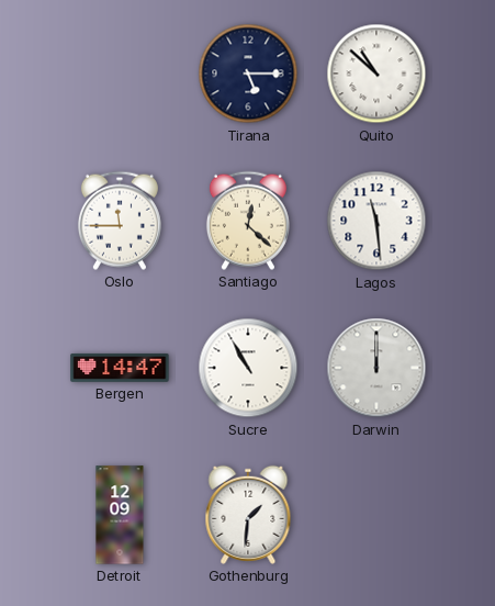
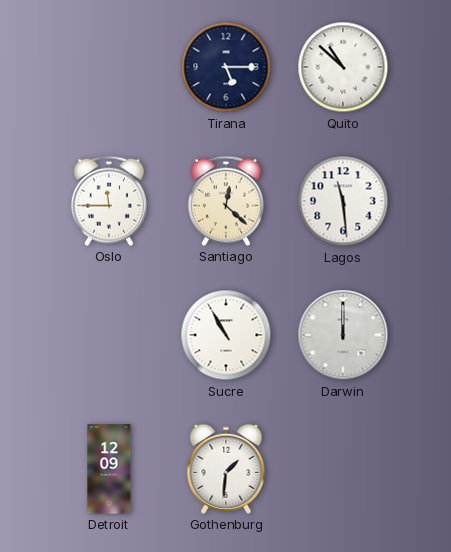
Bergen: 14:47 -> none (120, 368)
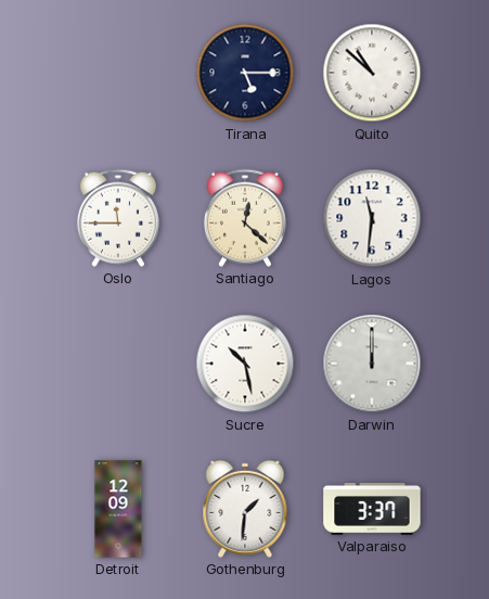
Lagos: 11:29 -> 11:31 (372, 218)
Sucre: 10:55 -> 10:28 (245, 364)
Valparaiso: none -> 3:37 (372, 509)
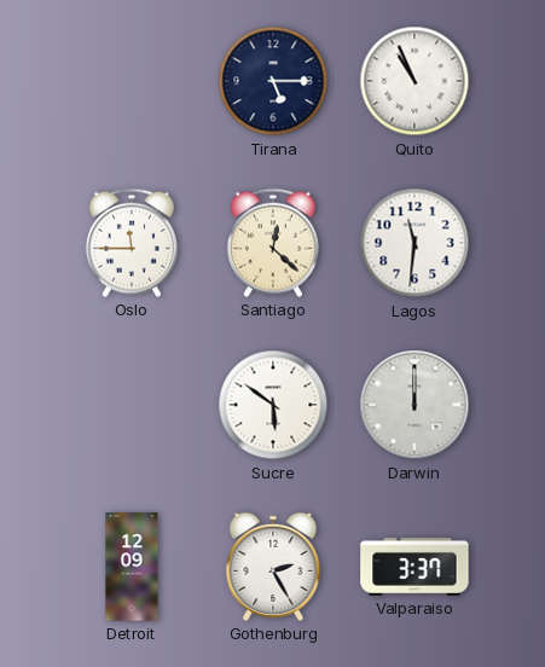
Quito: 10:52 -> 10:56 (414, 81)
Sucre: 10:28 -> 5:51 (273, 405)
Gothenburg: 1:31 -> 2:25 (273, 567)
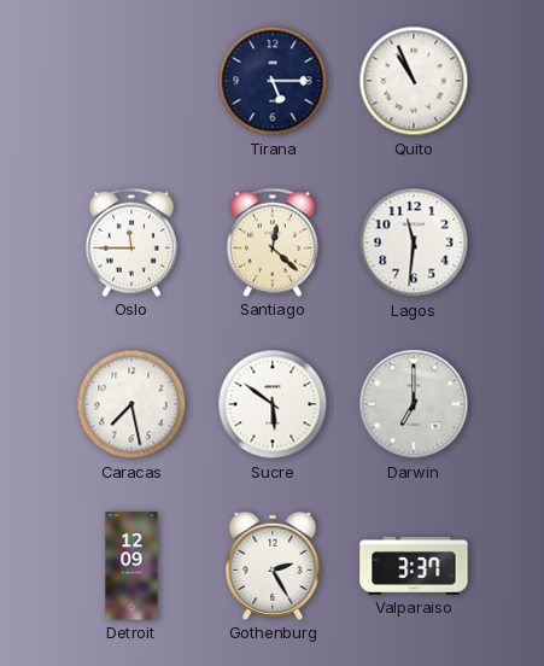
Caracas: none -> 7:28 (131, 404)
Darwin: 12:00 -> 7:00 (414, 404)
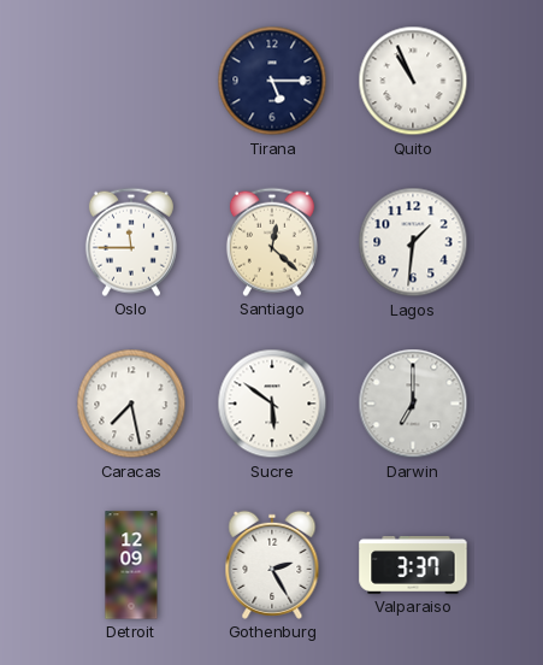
Lagos: 11:31 -> 1:31 (413, 242)
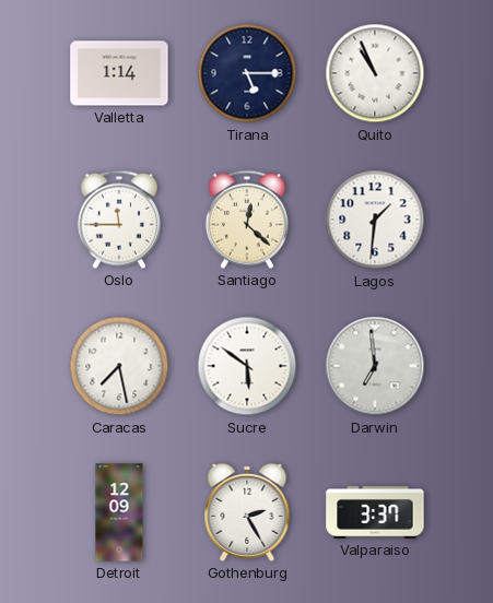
Valletta: none -> 1:14 (119, 73)
Darwin: 7:00 -> 6:59 (375, 366)
